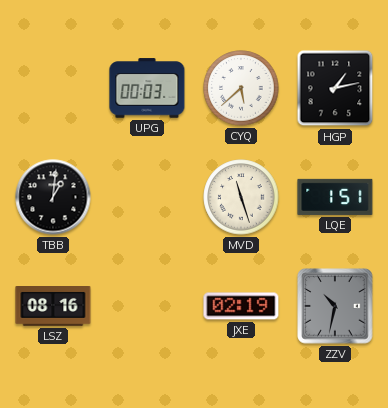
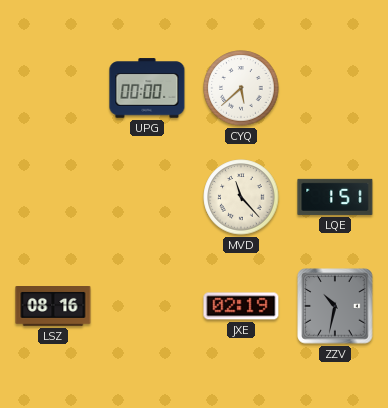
UPG: 00:03 -> 00:00 (147, 88)
HGP: 1:13 -> none (335, 88)
TBB: 1:01 -> none (53, 197)
MVD: 11:27 -> 11:23 (241, 197)
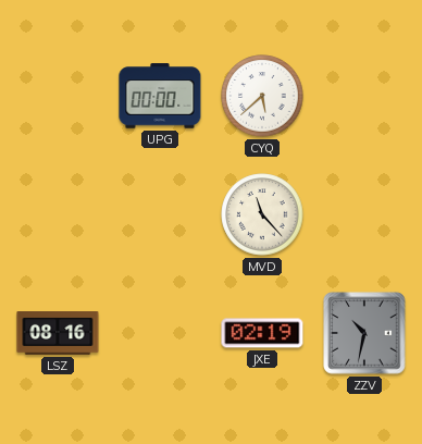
LQE: 1:51 -> none (335, 197)
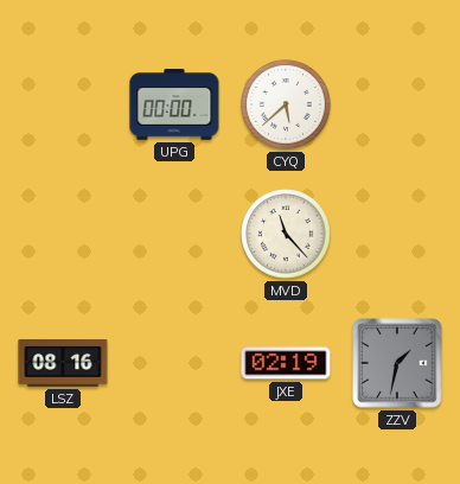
ZZV: 10:32 -> 1:32 (397, 363)
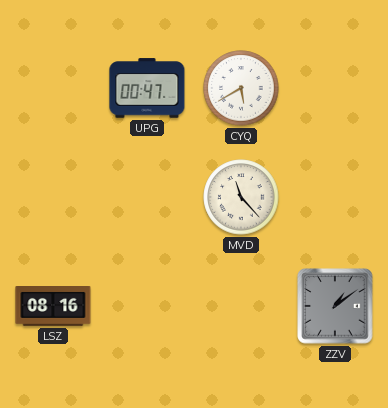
UPG: 00:00 -> 00:47 (147, 88)
CYQ: 5:38 -> 5:40 (241, 88)
JXE: 02:19 -> none (286, 363)
ZZV: 1:32 -> 1:09 (335, 306)
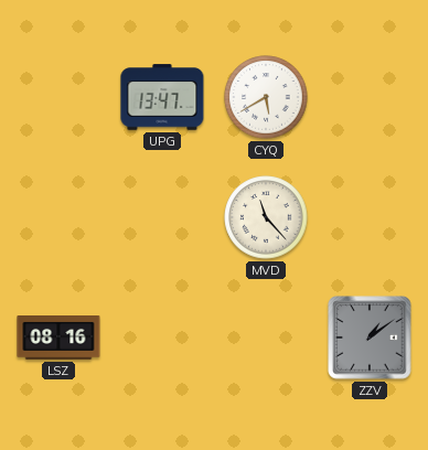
UPG: 00:47 -> 13:47 (162, 97)
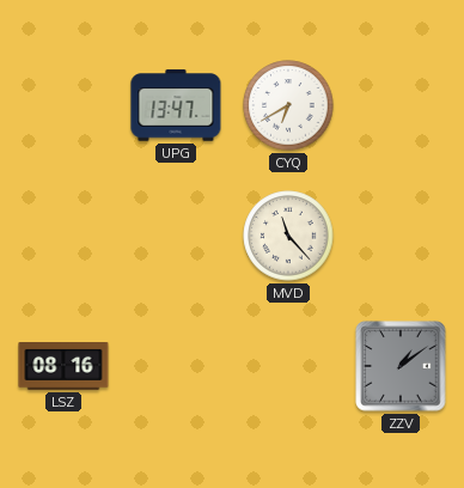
CYQ: 5:40 -> 6:40 (288, 105)
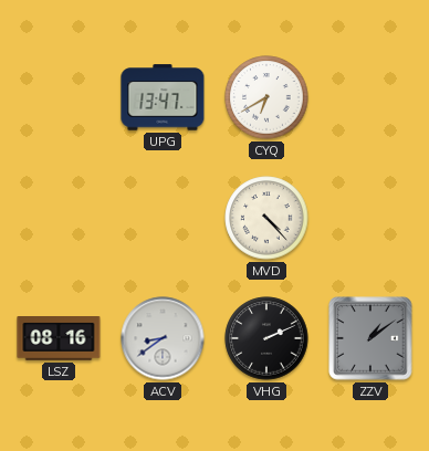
MVD: 11:23 -> 4:23 (266, 218)
ACV: none -> 8:39 (163, 338)
VHG: none -> 2:11 (266, 338)
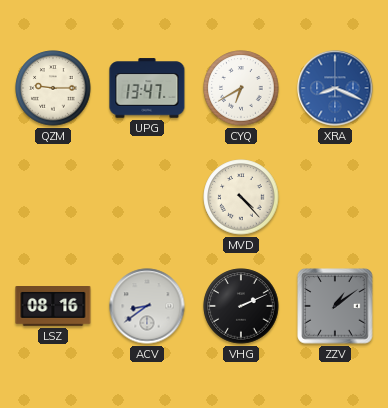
QZM: none -> 9:15 (53, 88)
XRA: none -> 8:19 (335, 88)
